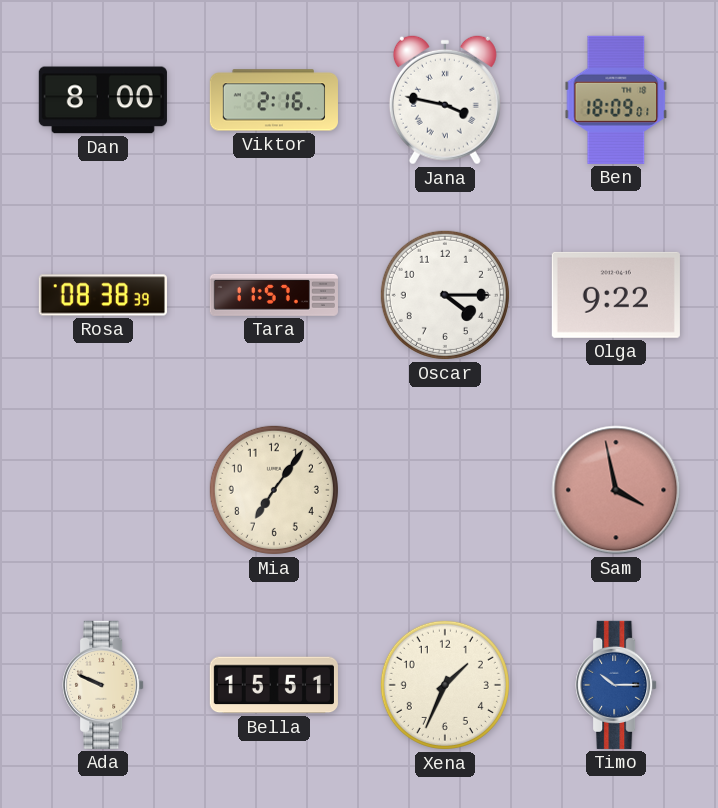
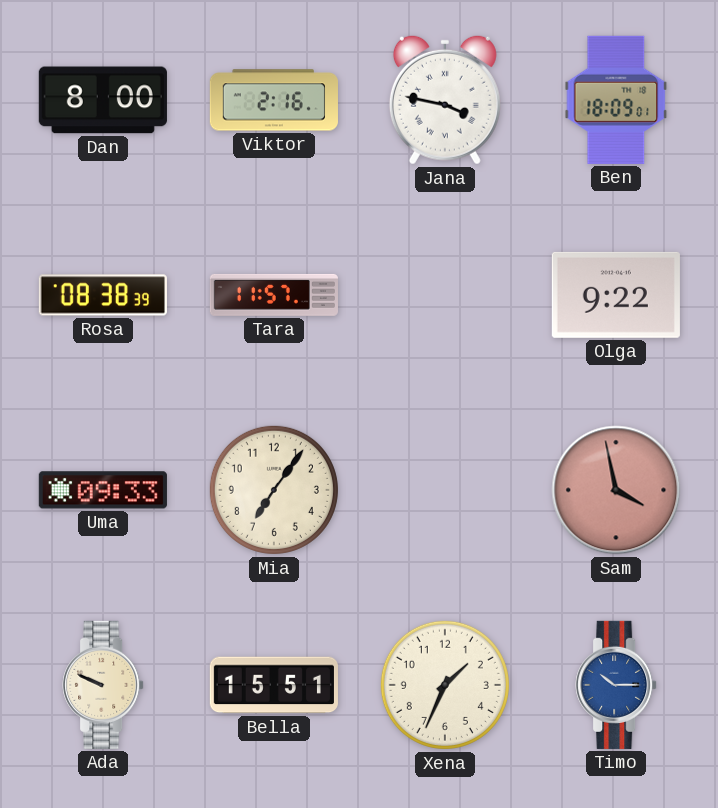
Oscar: 4:15 -> none (445, 295)
Uma: none -> 09:33 (103, 490)
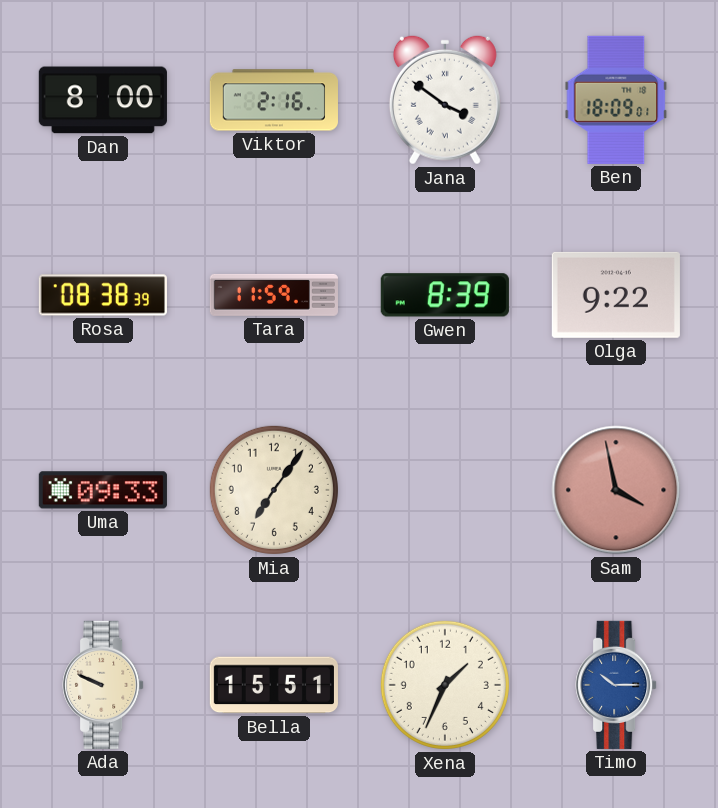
Jana: 3:47 -> 3:51 (445, 100)
Tara: 11:57 -> 11:59 (274, 295)
Gwen: none -> 8:39 (445, 295)
